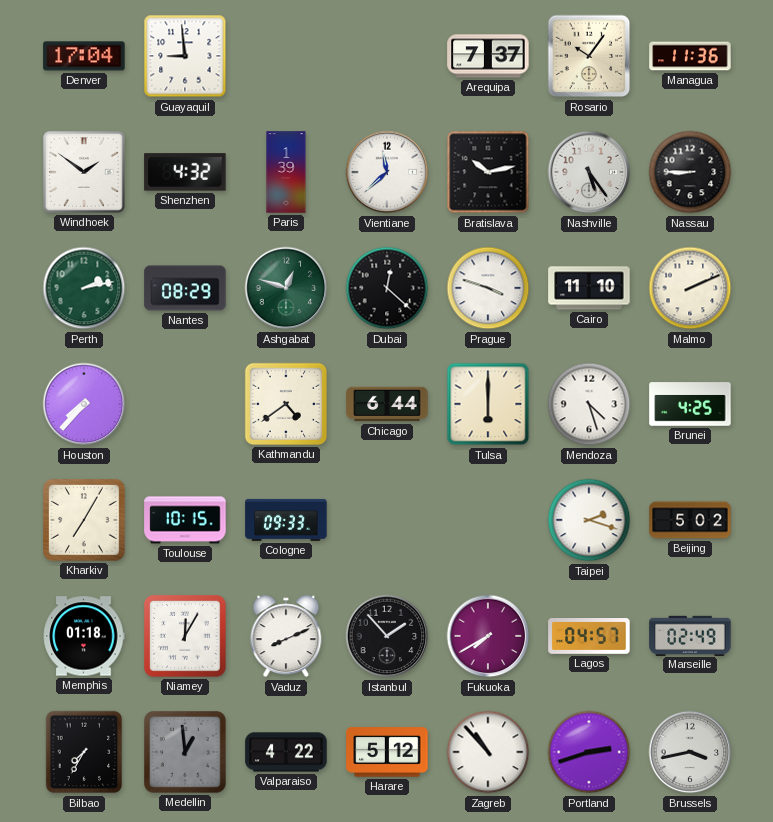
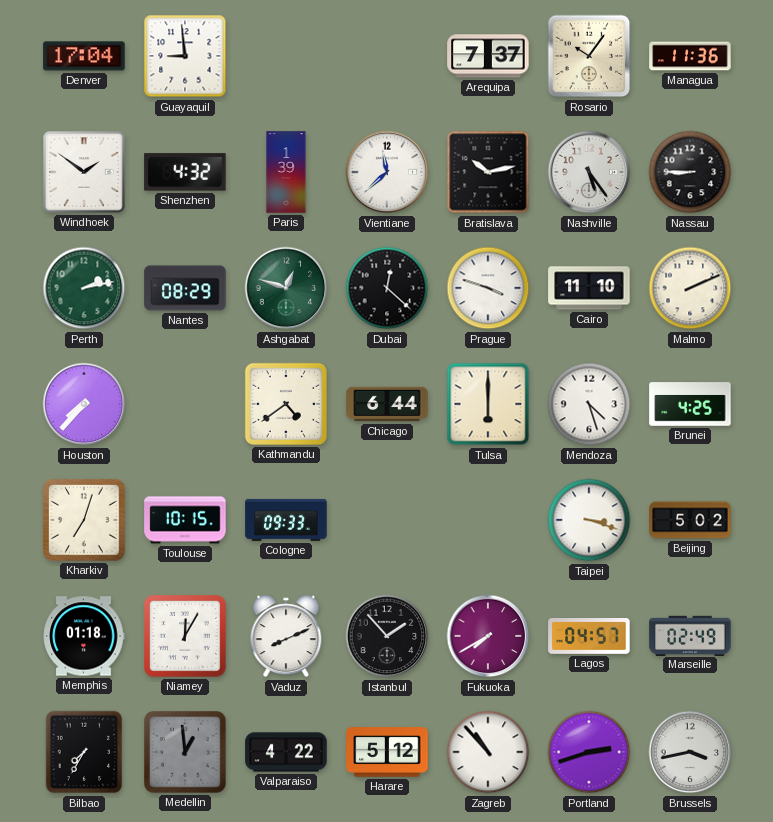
Kharkiv: 7:05 -> 7:03 (84, 520)
Taipei: 2:18 -> 3:18 (589, 520)
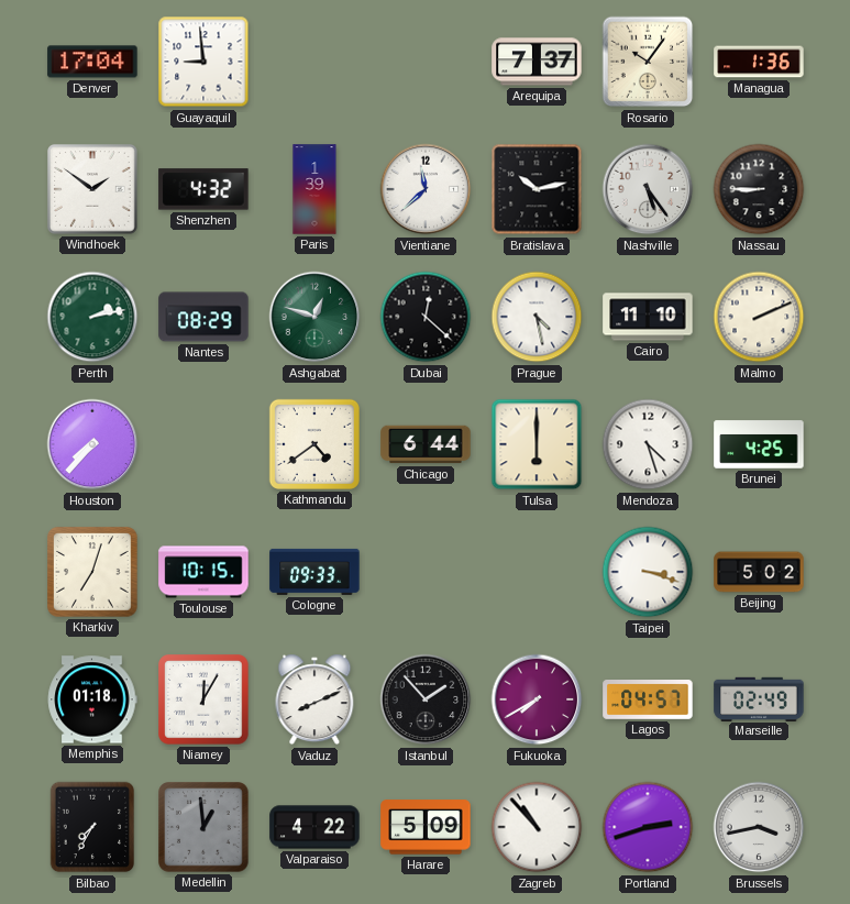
Managua: 11:36 -> 1:36 (759, 62)
Prague: 3:48 -> 4:28 (537, 317)
Harare: 5:12 -> 5:09 (426, 827)
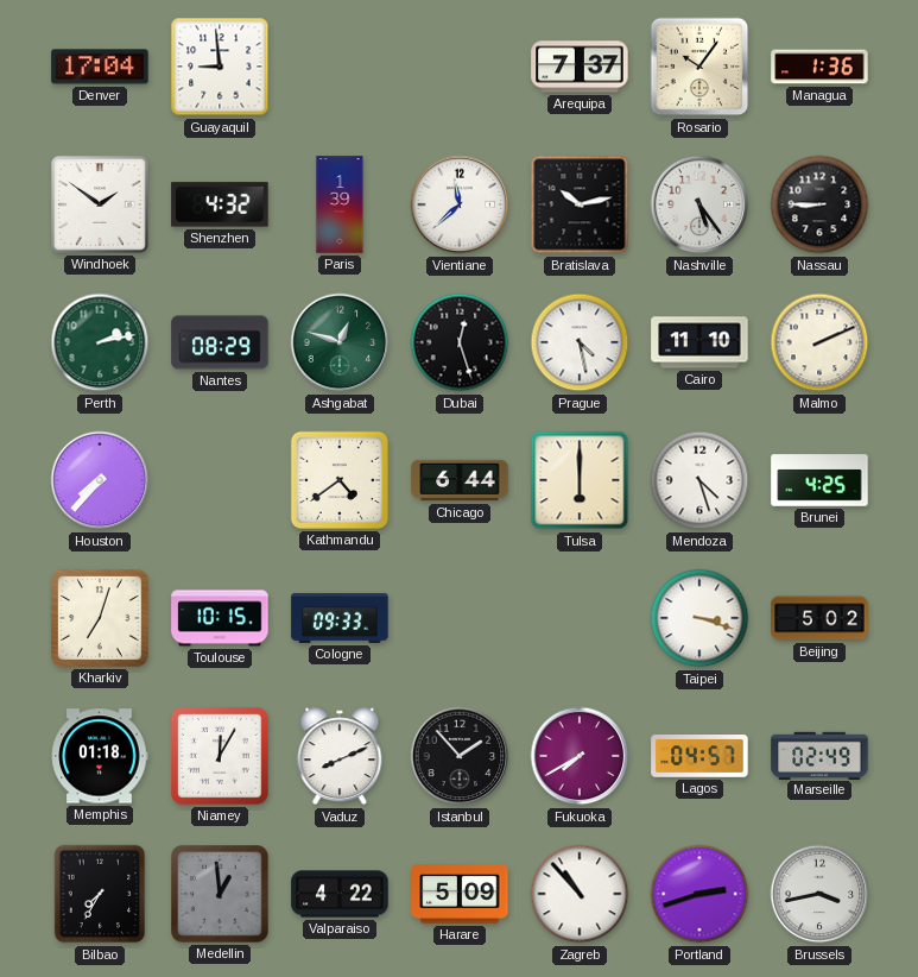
Dubai: 12:22 -> 12:27 (460, 342)
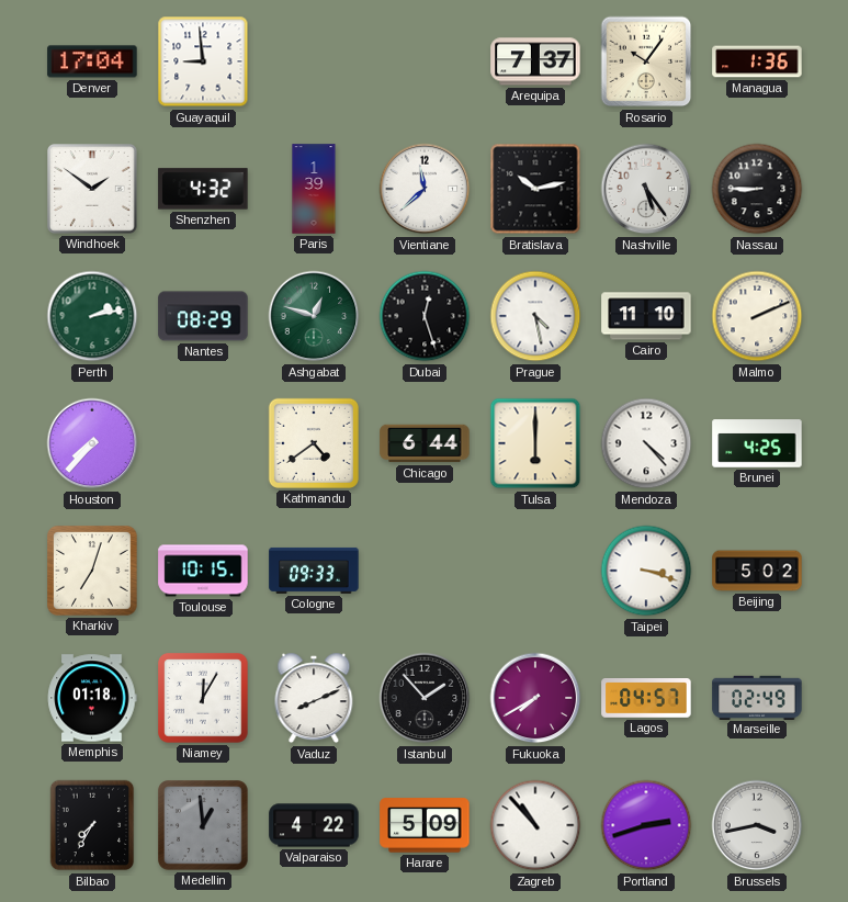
Mendoza: 4:27 -> 4:23 (646, 443)
